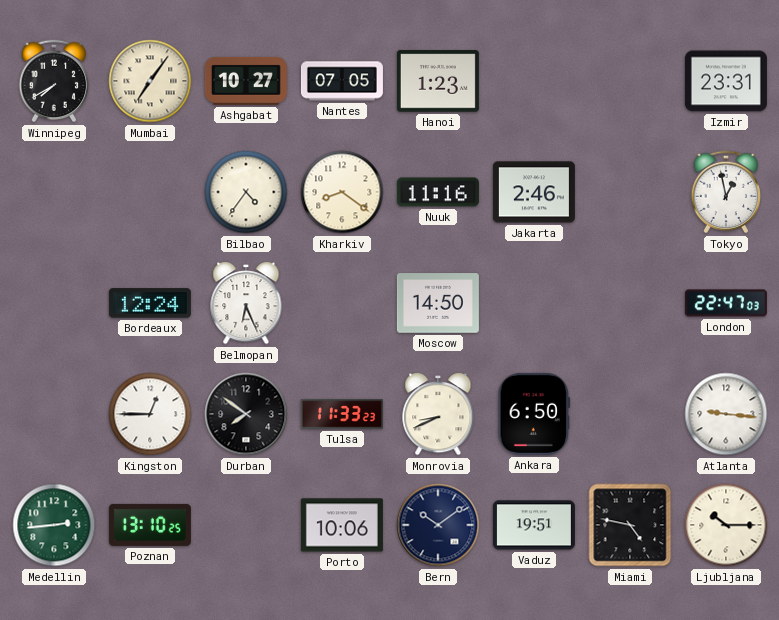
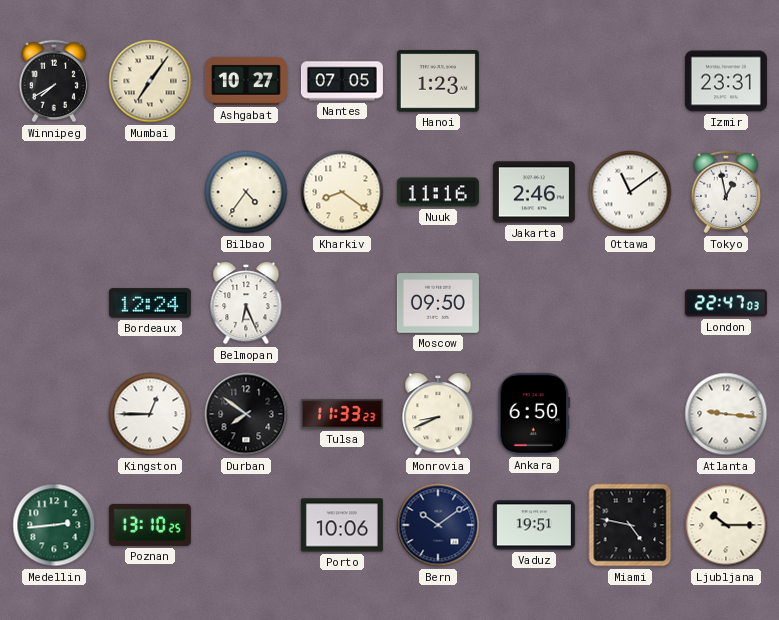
Ottawa: none -> 11:09 (630, 192)
Moscow: 14:50 -> 09:50 (438, 303)
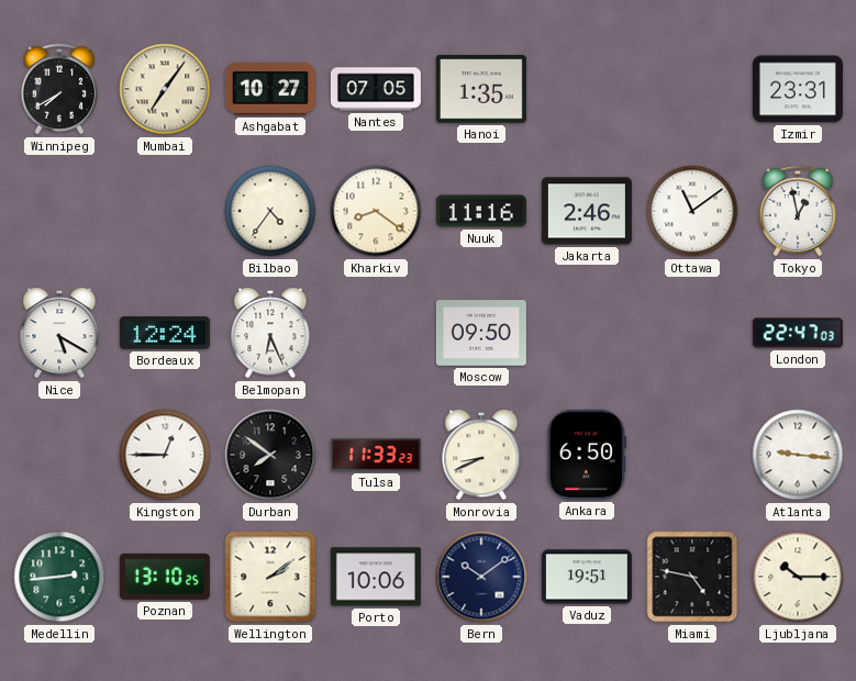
Hanoi: 1:23 -> 1:35 (481, 89)
Nice: none -> 5:20 (59, 333)
Wellington: none -> 2:09 (270, 577)
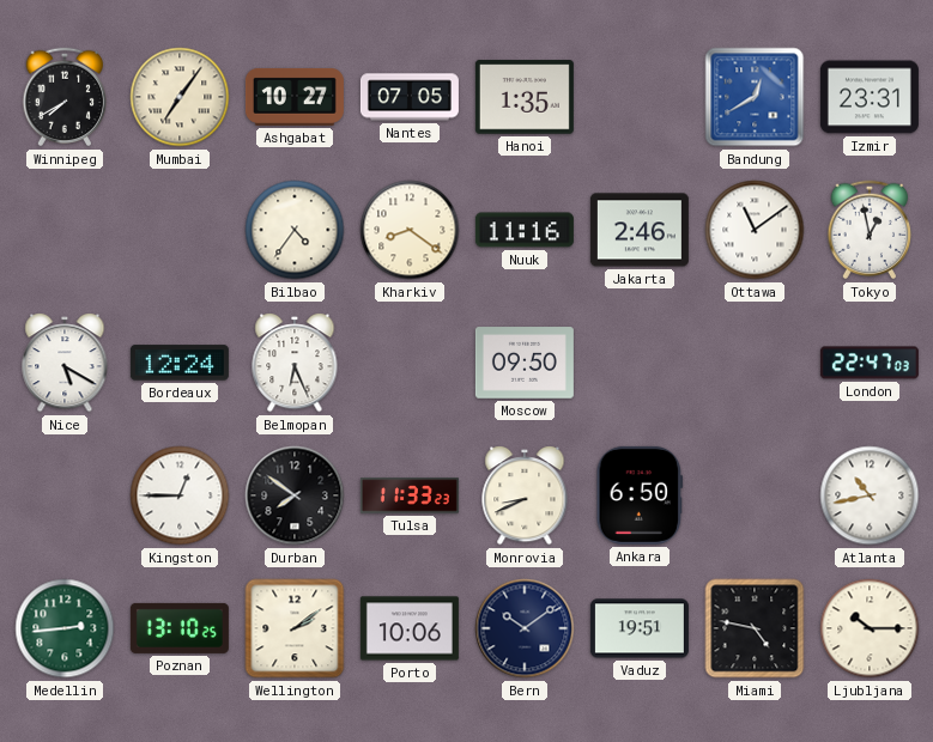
Bandung: none -> 12:40 (755, 97)
Atlanta: 9:16 -> 10:43 (870, 495)
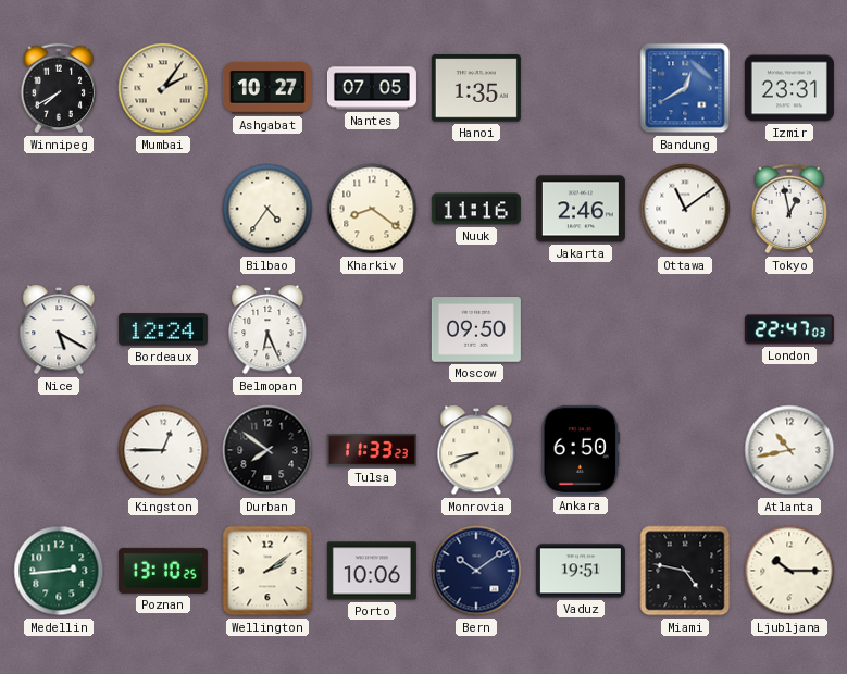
Mumbai: 7:06 -> 2:06 (163, 88)
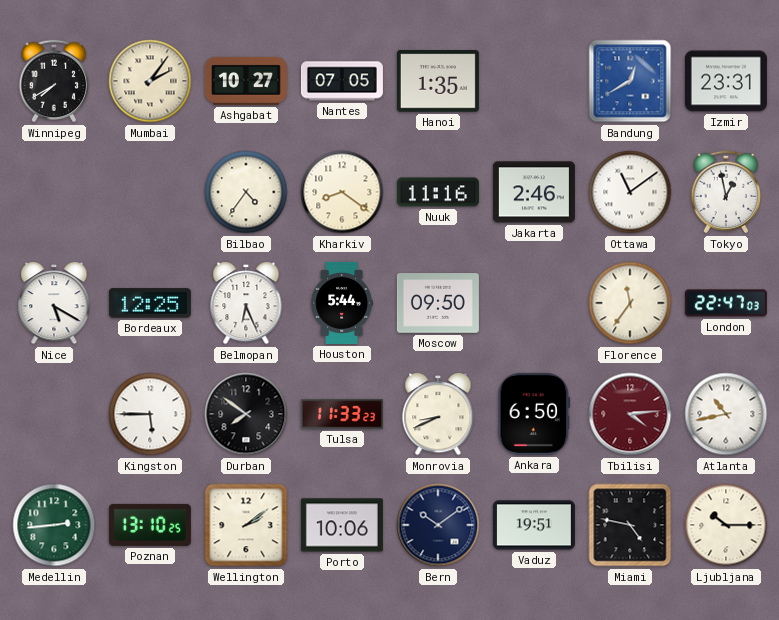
Bordeaux: 12:24 -> 12:25 (150, 303)
Houston: none -> 5:44 (342, 303)
Florence: none -> 11:36 (630, 303)
Kingston: 12:45 -> 5:45 (150, 414)
Tbilisi: none -> 4:14 (630, 414)
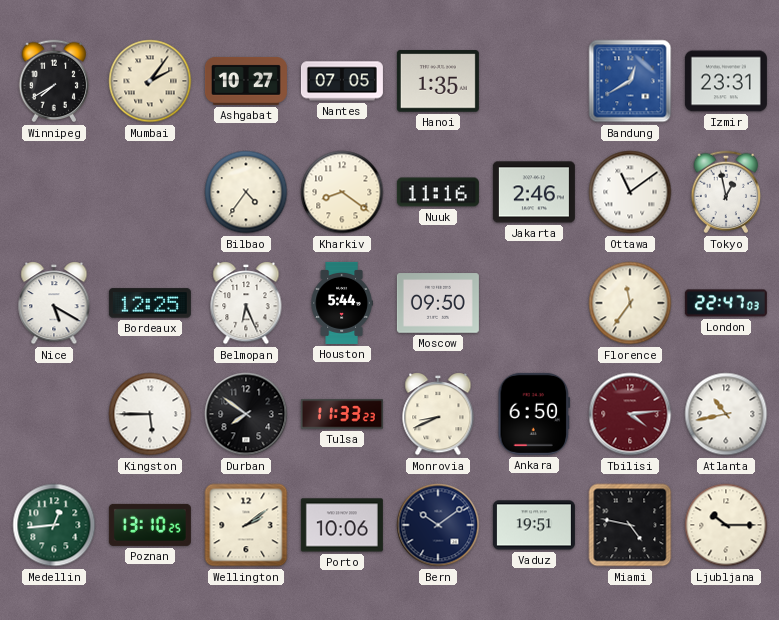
Medellin: 2:44 -> 12:44 (54, 525)
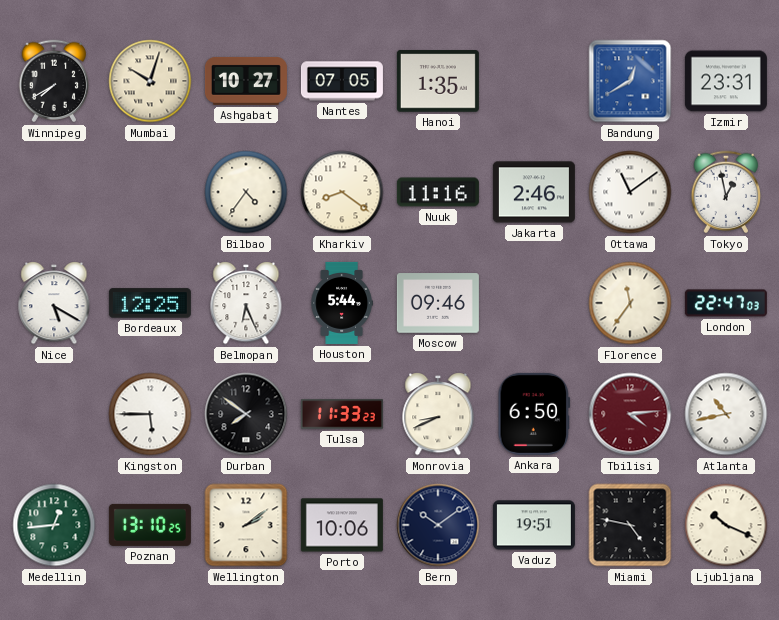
Mumbai: 2:06 -> 10:03 (150, 81)
Moscow: 09:50 -> 09:46 (438, 303)
Ljubljana: 10:15 -> 10:19 (726, 525)
